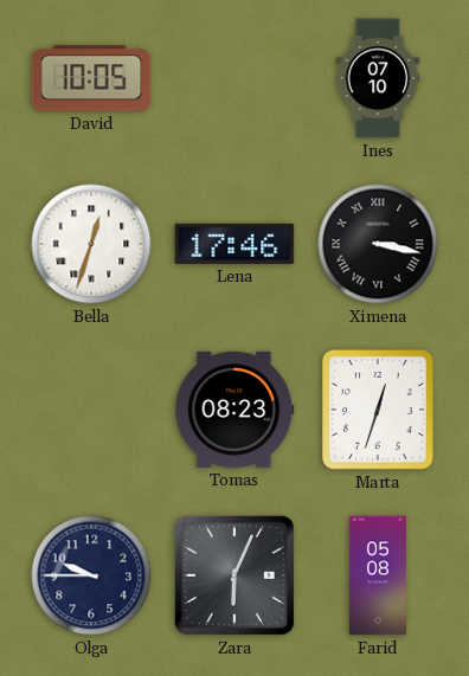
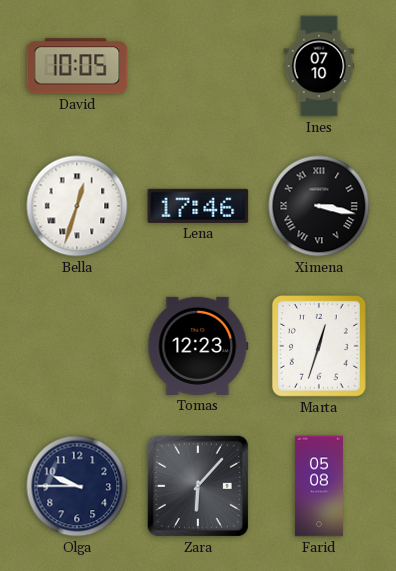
Tomas: 08:23 -> 12:23 (198, 346)
Zara: 6:04 -> 6:07 (198, 486)
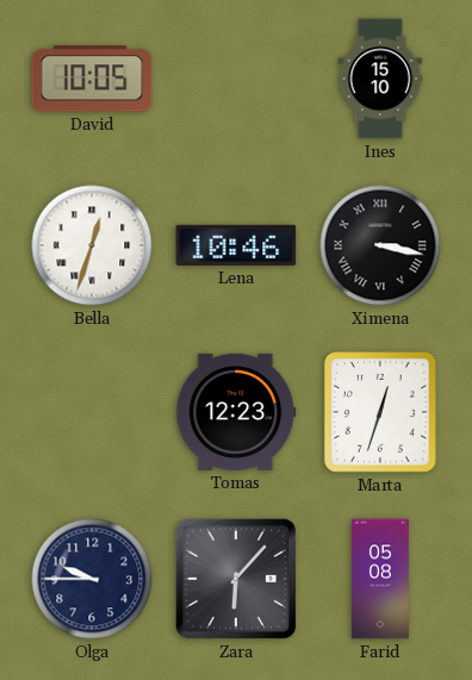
Ines: 07:10 -> 15:10 (380, 79)
Lena: 17:46 -> 10:46 (236, 245)
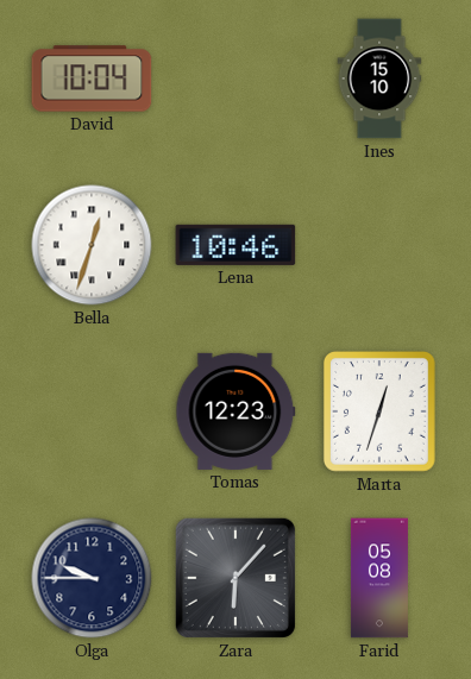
David: 10:05 -> 10:04 (92, 78)
Ximena: 3:17 -> none (380, 245)
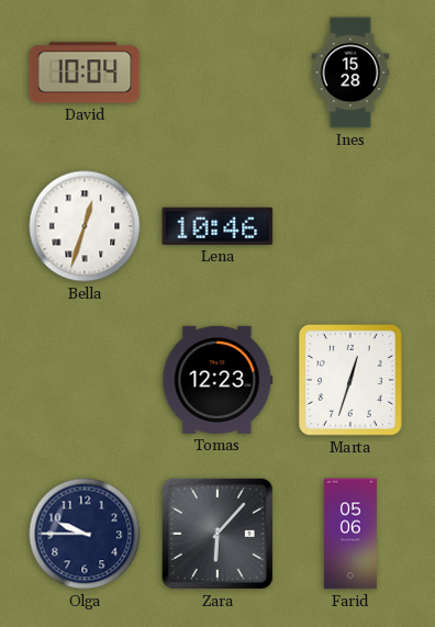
Ines: 15:10 -> 15:28 (350, 72)
Farid: 05:08 -> 05:06 (350, 534)
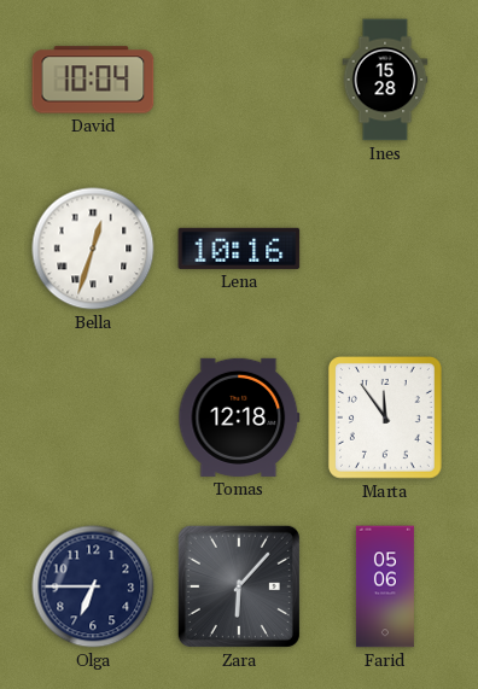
Lena: 10:46 -> 10:16 (239, 249)
Tomas: 12:23 -> 12:18 (239, 418)
Marta: 12:33 -> 11:54 (385, 419)
Olga: 9:45 -> 6:45 (93, 586)
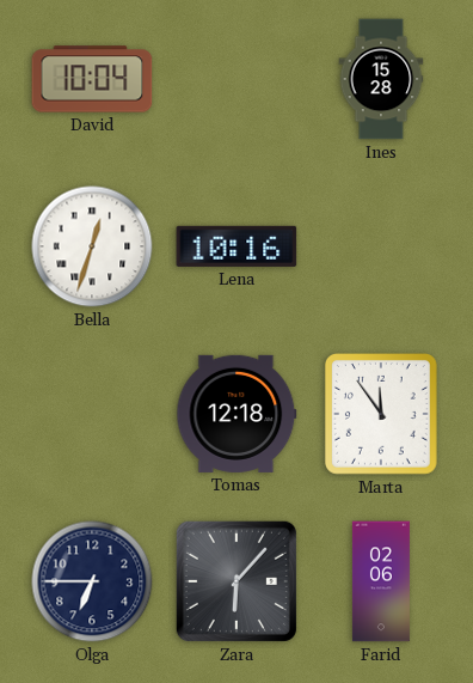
Farid: 05:06 -> 02:06 (381, 581)
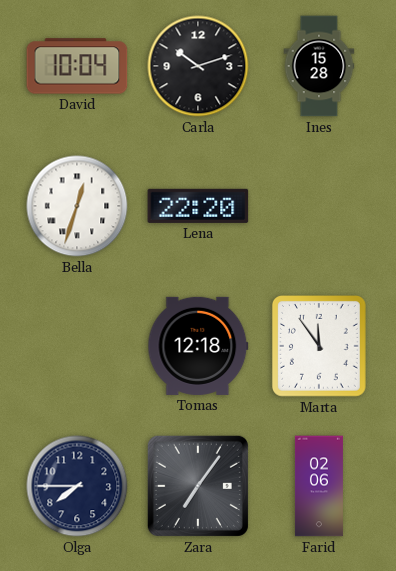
Carla: none -> 10:12 (198, 66)
Lena: 10:16 -> 22:20 (198, 206)
Olga: 6:45 -> 7:45 (77, 486)
Zara: 6:07 -> 7:06 (198, 486)
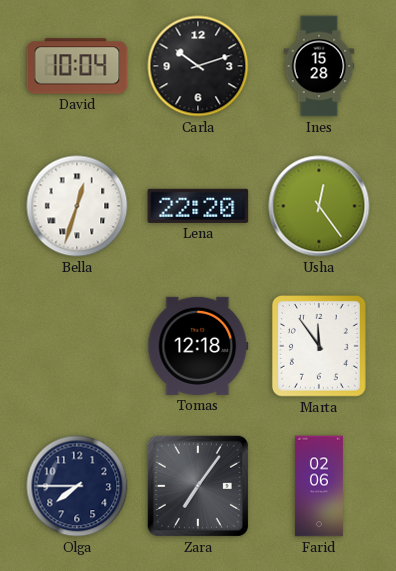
Usha: none -> 12:24 (319, 206)
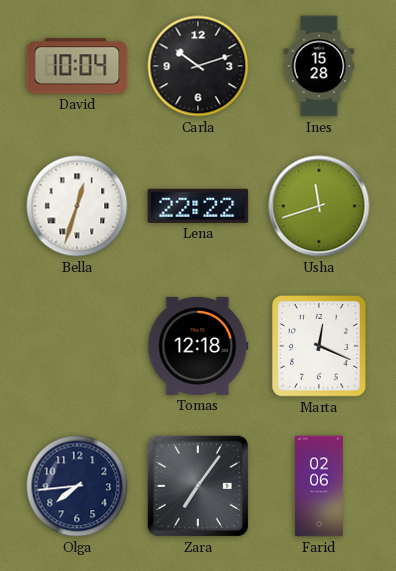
Lena: 22:20 -> 22:22 (198, 206)
Usha: 12:24 -> 11:42 (319, 206)
Marta: 11:54 -> 12:19 (319, 347)
Olga: 7:45 -> 7:44 (77, 486)
